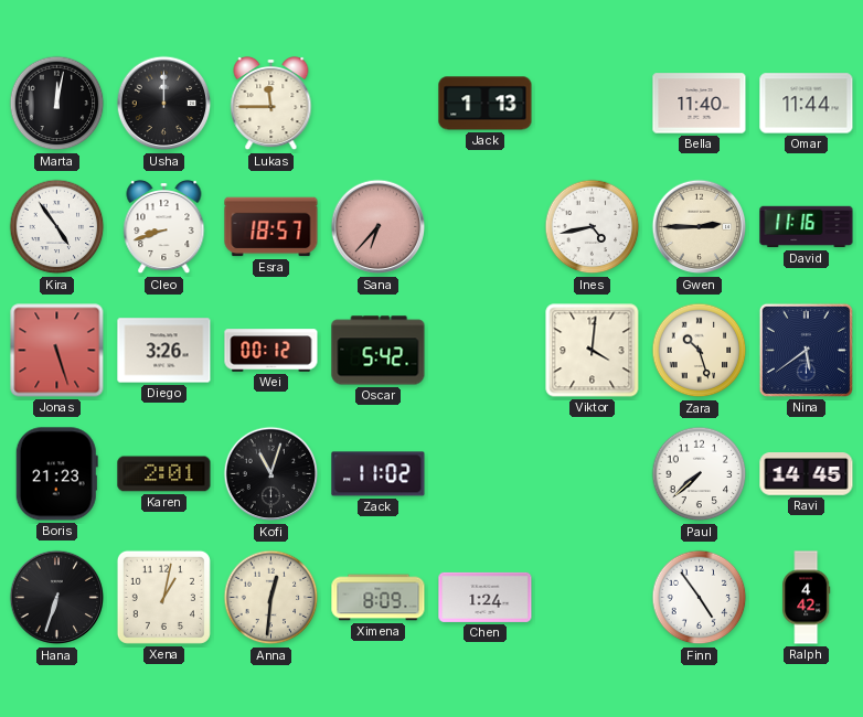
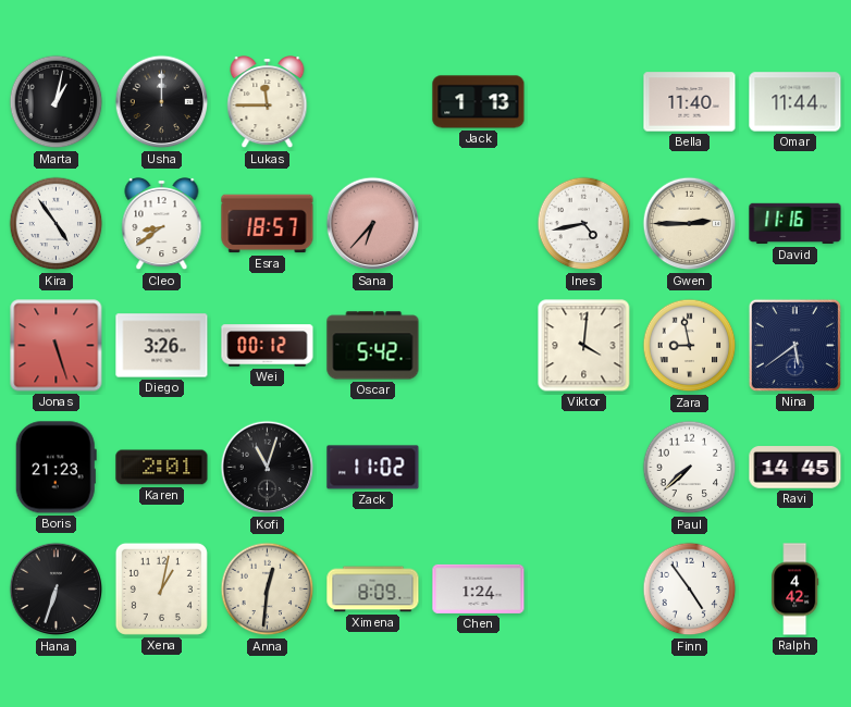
Marta: 12:02 -> 1:02 (57, 102)
Cleo: 8:42 -> 8:39 (162, 225)
Zara: 10:27 -> 8:58 (690, 346)
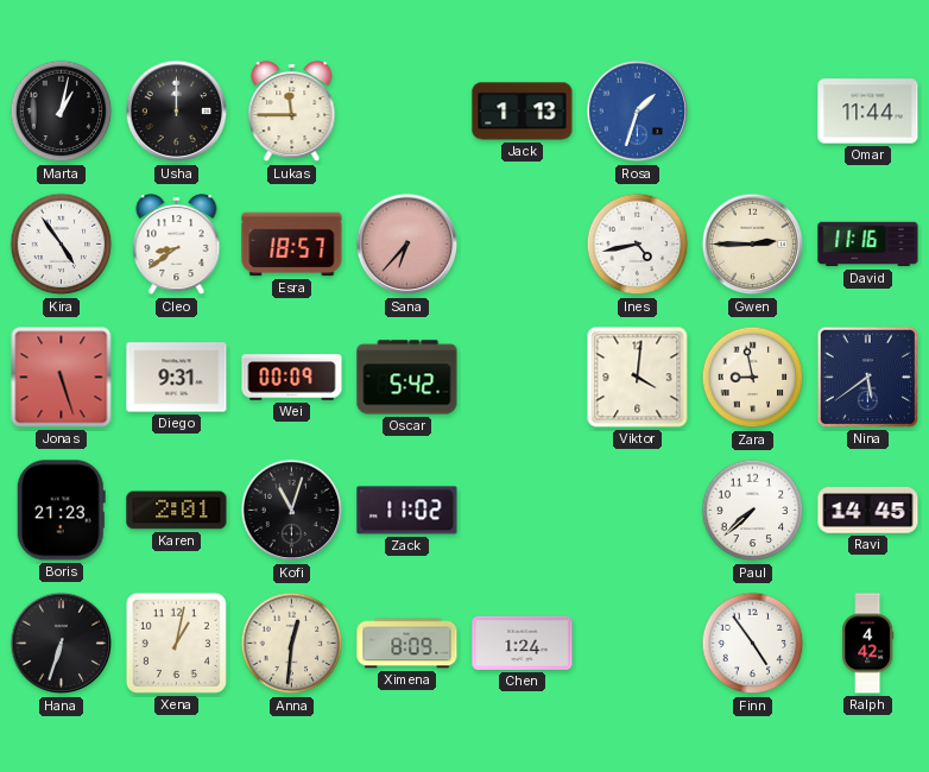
Rosa: none -> 1:33 (638, 112)
Bella: 11:40 -> none (690, 102)
Diego: 3:26 -> 9:31 (177, 378)
Wei: 00:12 -> 00:09 (292, 378)
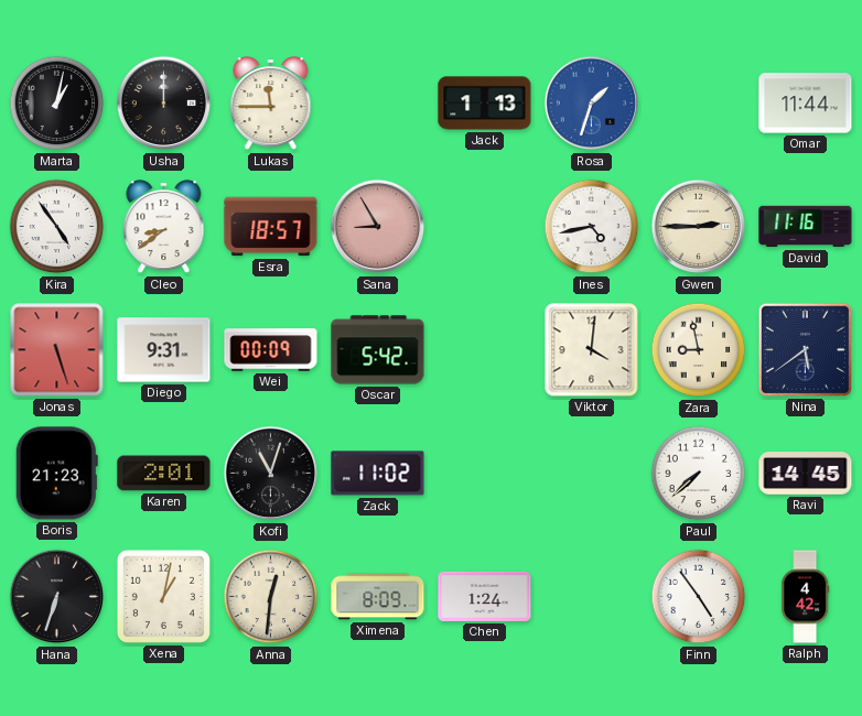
Sana: 6:37 -> 8:55 (378, 227)
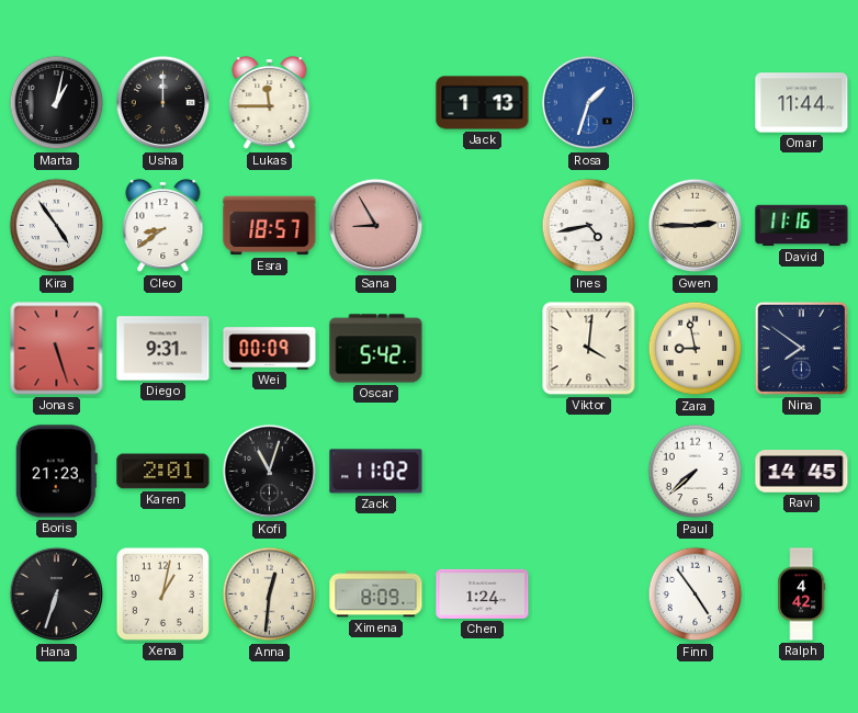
Nina: 5:39 -> 7:51 (801, 348)
